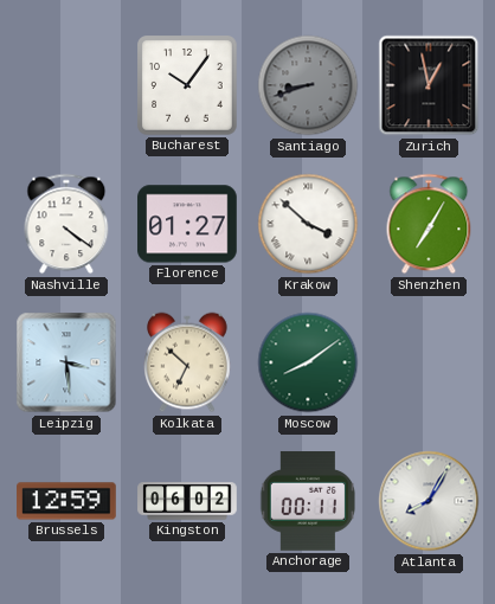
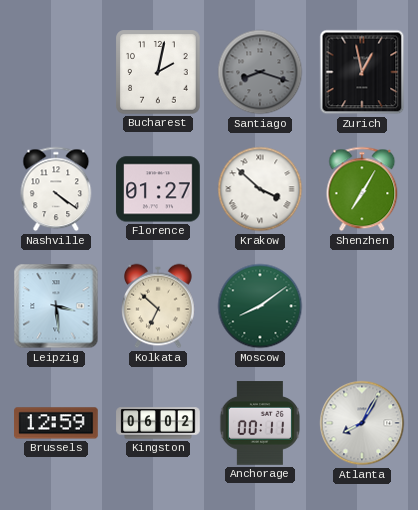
Bucharest: 10:06 -> 2:02 (158, 72)
Santiago: 8:42 -> 8:18 (260, 72)
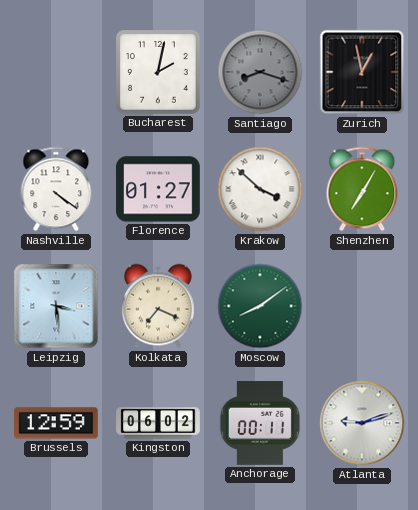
Kolkata: 6:52 -> 7:19 (159, 306)
Atlanta: 8:05 -> 9:12 (362, 423)
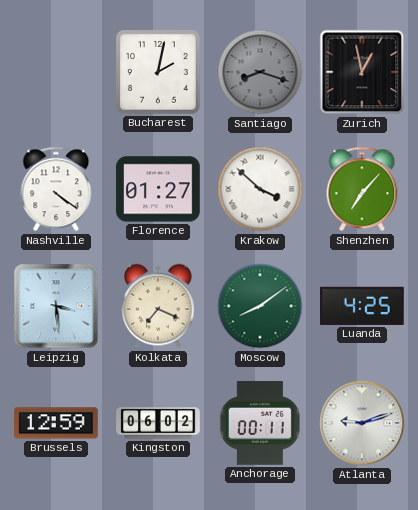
Shenzhen: 7:05 -> 7:07 (362, 189)
Luanda: none -> 4:25 (363, 306)
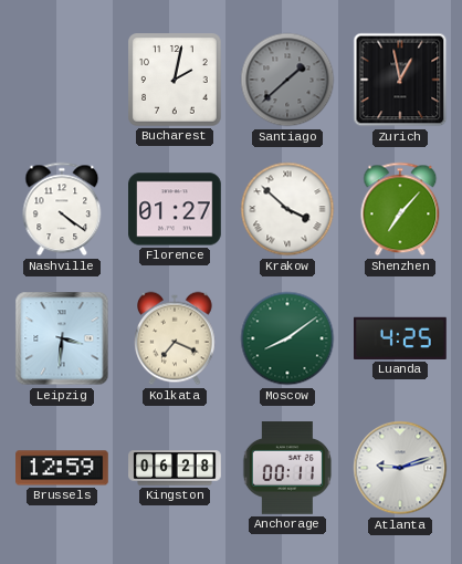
Santiago: 8:18 -> 1:38 (287, 80)
Leipzig: 3:29 -> 3:31 (62, 338)
Kingston: 06:02 -> 06:28 (175, 468)
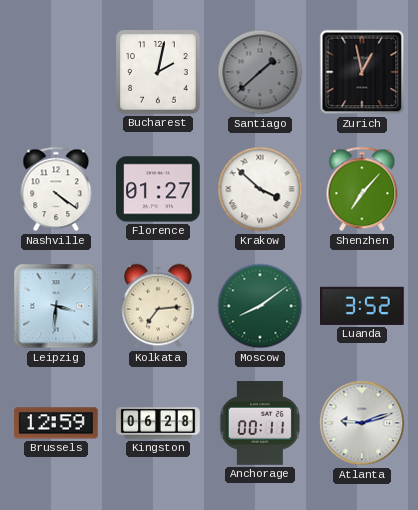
Kolkata: 7:19 -> 7:14 (159, 306)
Luanda: 4:25 -> 3:52 (363, 306)
